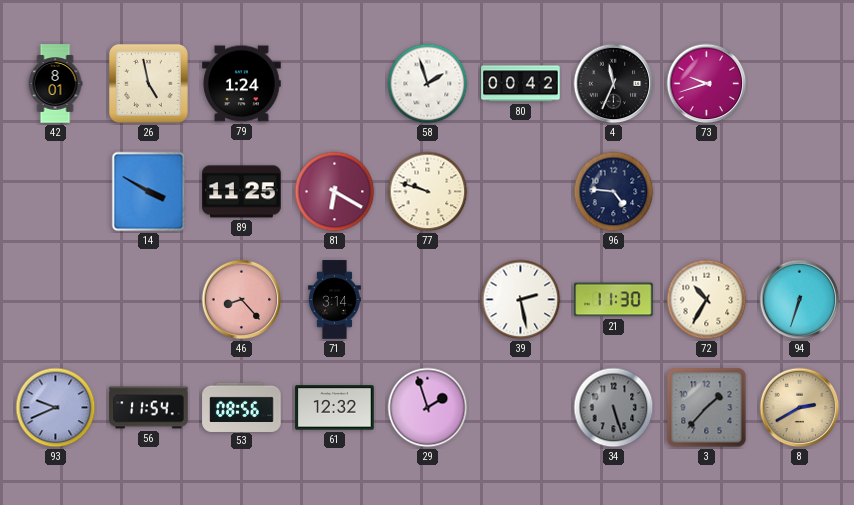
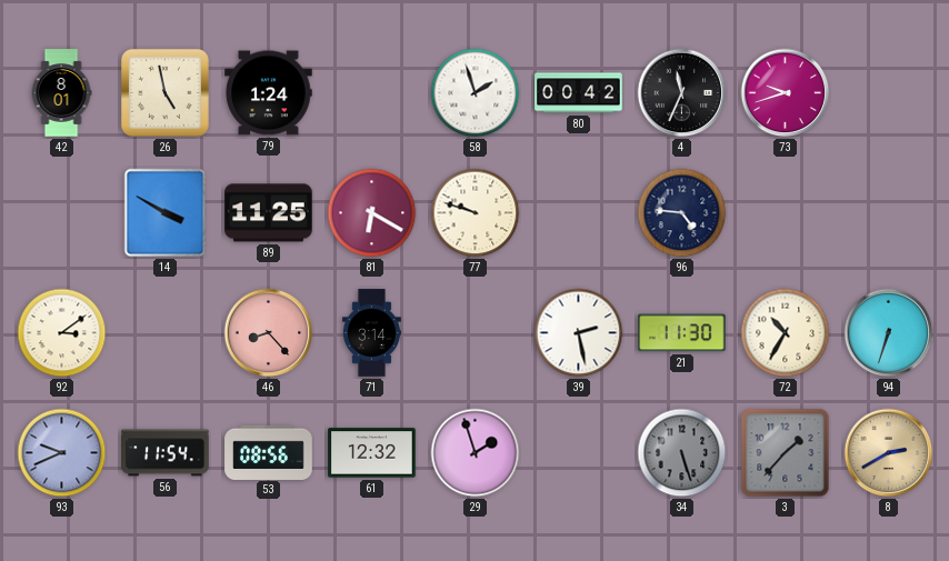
92: none -> 3:09 (62, 333)
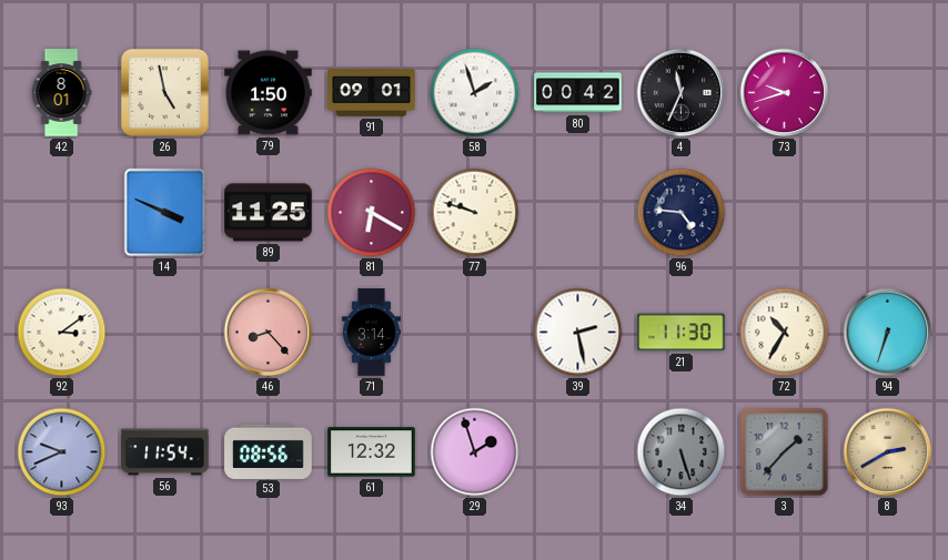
79: 1:24 -> 1:50 (269, 93)
91: none -> 09:01 (372, 93)
14: 3:50 -> 3:49 (165, 213)
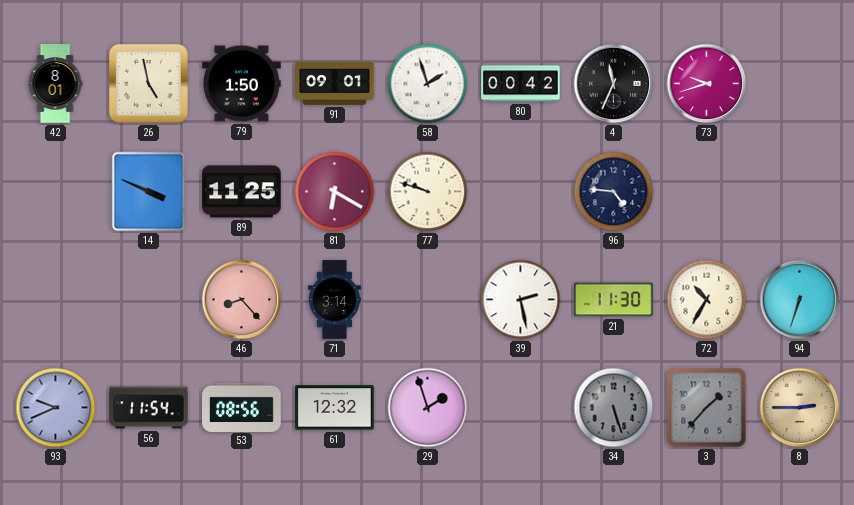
92: 3:09 -> none (62, 333)
8: 2:40 -> 2:45 (800, 408)
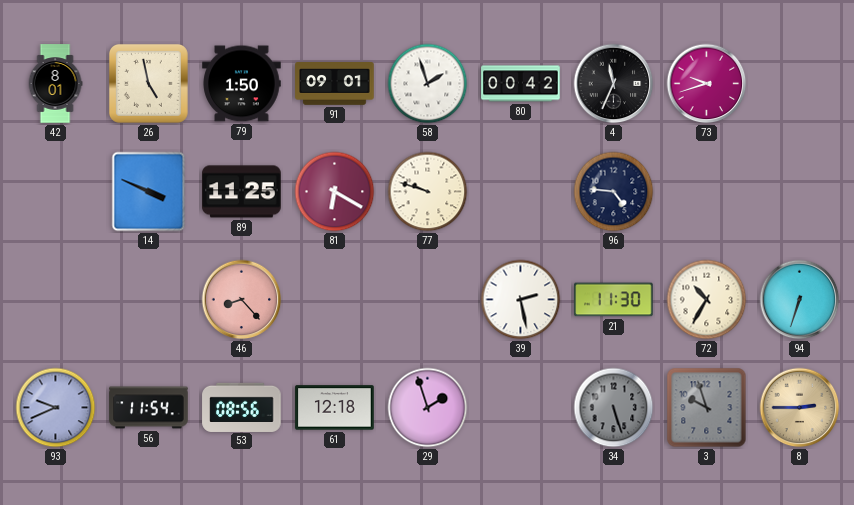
71: 3:14 -> none (334, 300)
61: 12:32 -> 12:18 (335, 408)
3: 1:37 -> 9:57 (707, 408)
